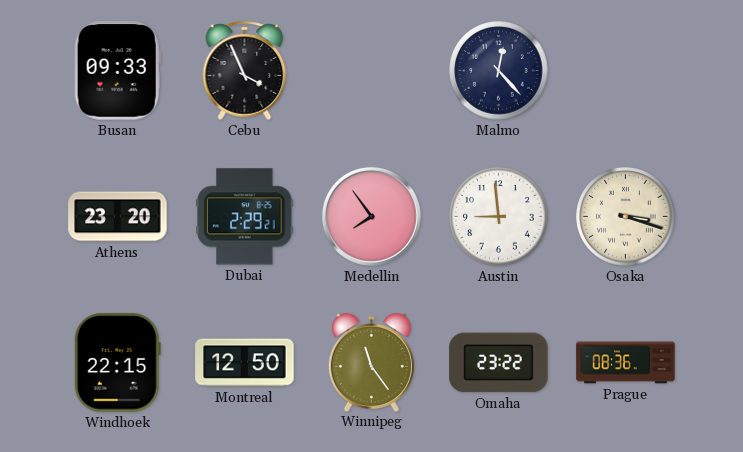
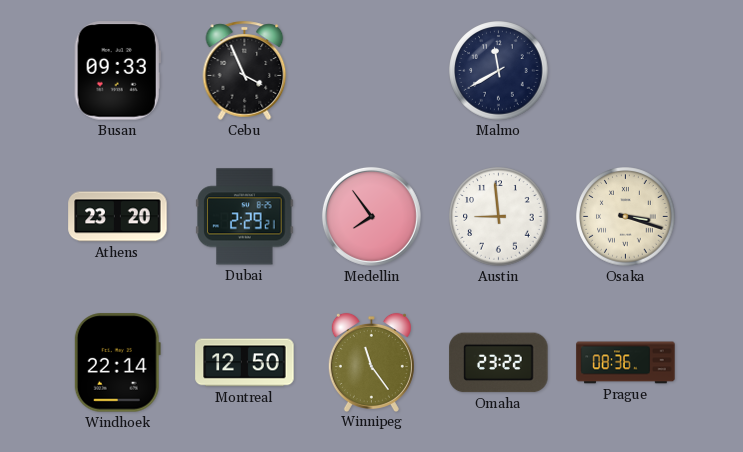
Malmo: 12:23 -> 11:40 (499, 71)
Windhoek: 22:15 -> 22:14 (117, 363)
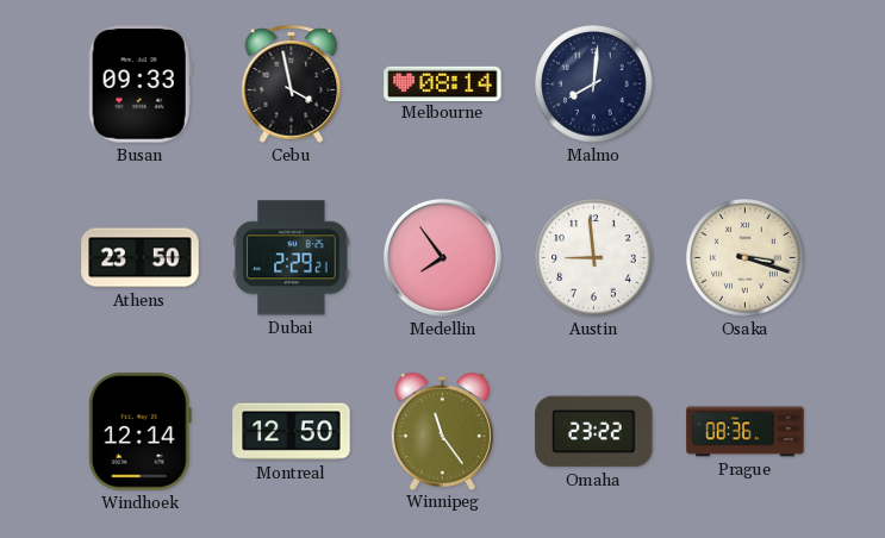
Cebu: 3:56 -> 3:58 (292, 83)
Melbourne: none -> 08:14 (443, 83)
Malmo: 11:40 -> 8:01 (594, 85)
Athens: 23:20 -> 23:50 (141, 258)
Windhoek: 22:14 -> 12:14 (139, 432)
